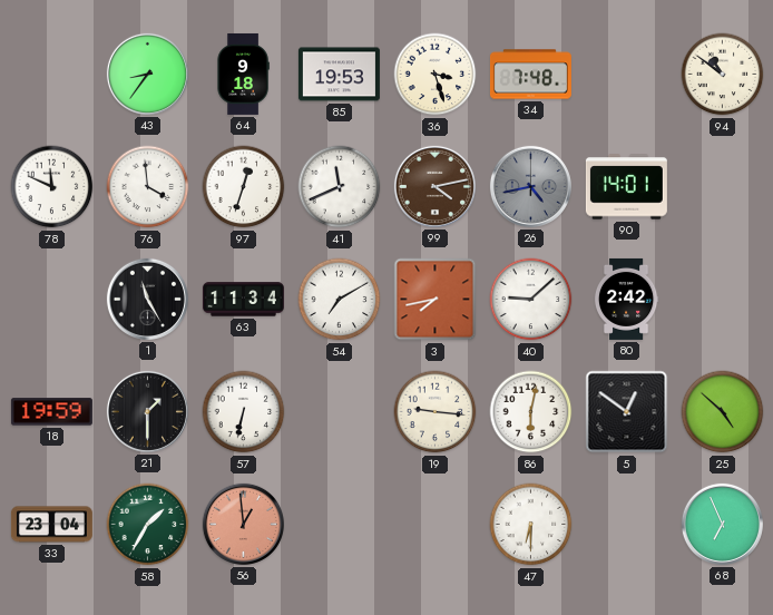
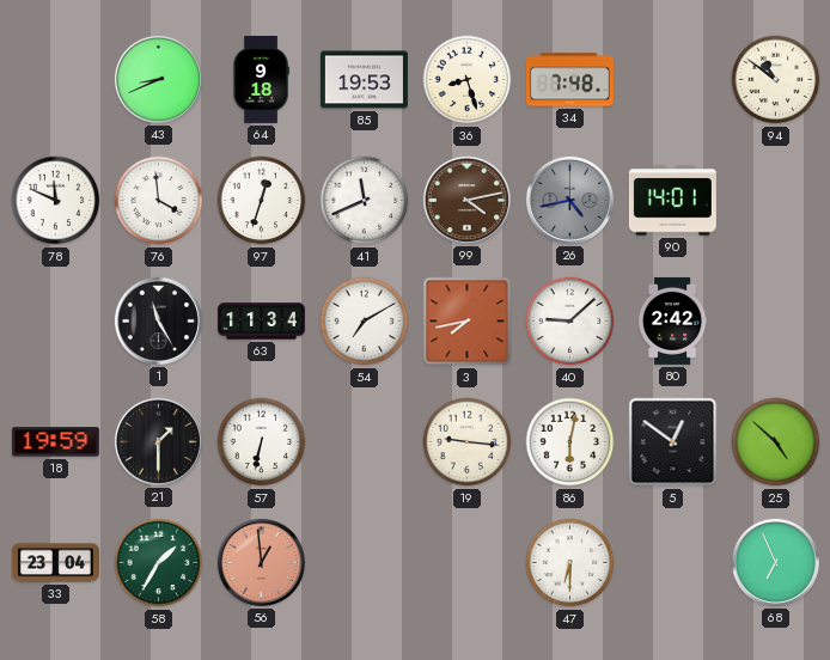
43: 8:36 -> 8:41 (158, 79)
36: 3:27 -> 8:27 (468, 80)
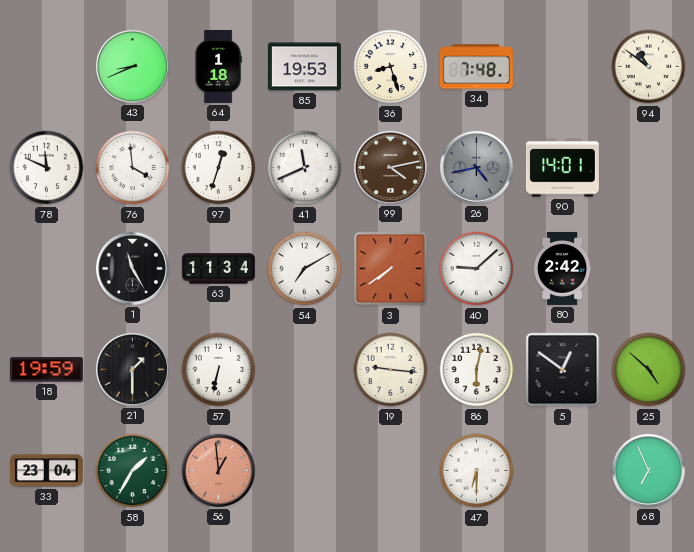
64: 9:18 -> 1:18 (218, 66)
3: 7:43 -> 7:39 (391, 269)
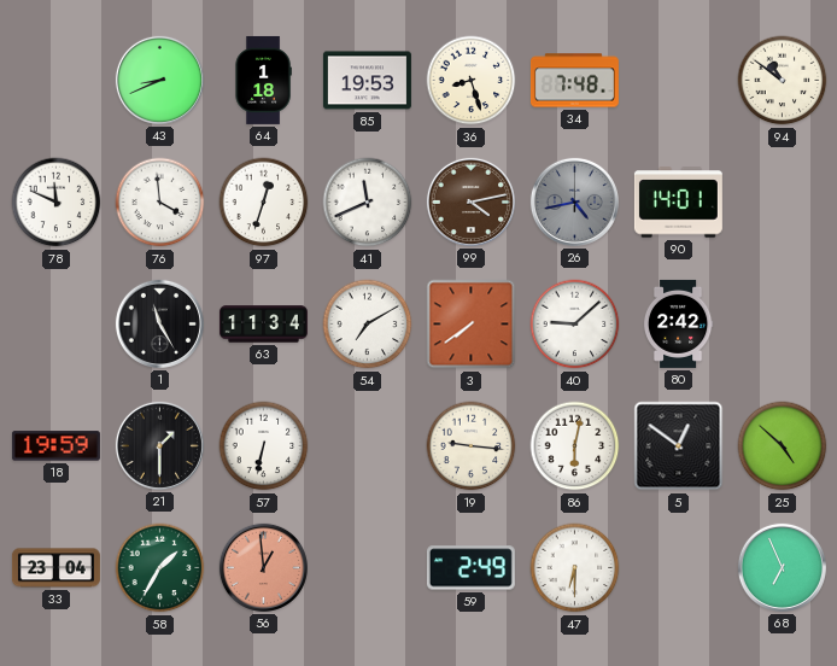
59: none -> 2:49 (470, 568)
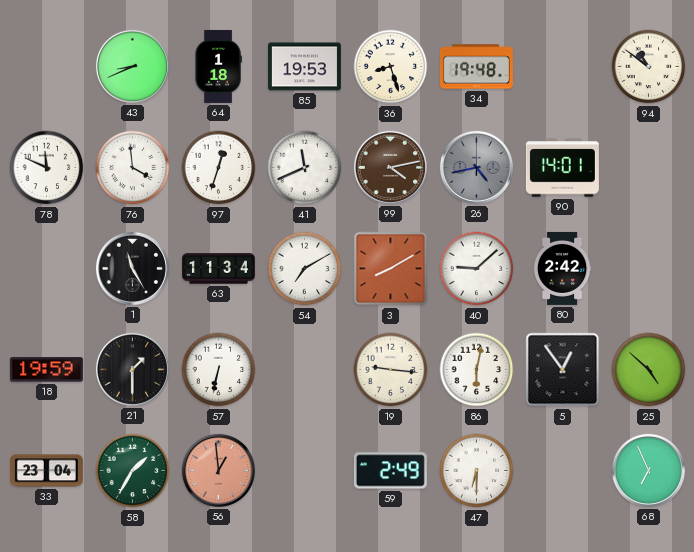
34: 7:48 -> 19:48 (476, 67)
3: 7:39 -> 8:10 (391, 269)
5: 12:51 -> 12:54 (563, 370)
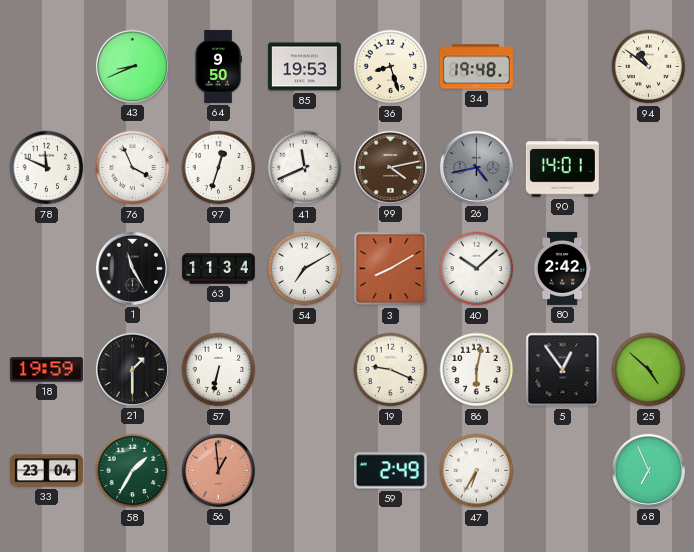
64: 1:18 -> 9:50 (218, 66)
76: 3:59 -> 3:56 (133, 168)
40: 9:08 -> 10:08 (477, 269)
19: 9:16 -> 9:19 (391, 370)
47: 6:30 -> 6:35 (477, 471)
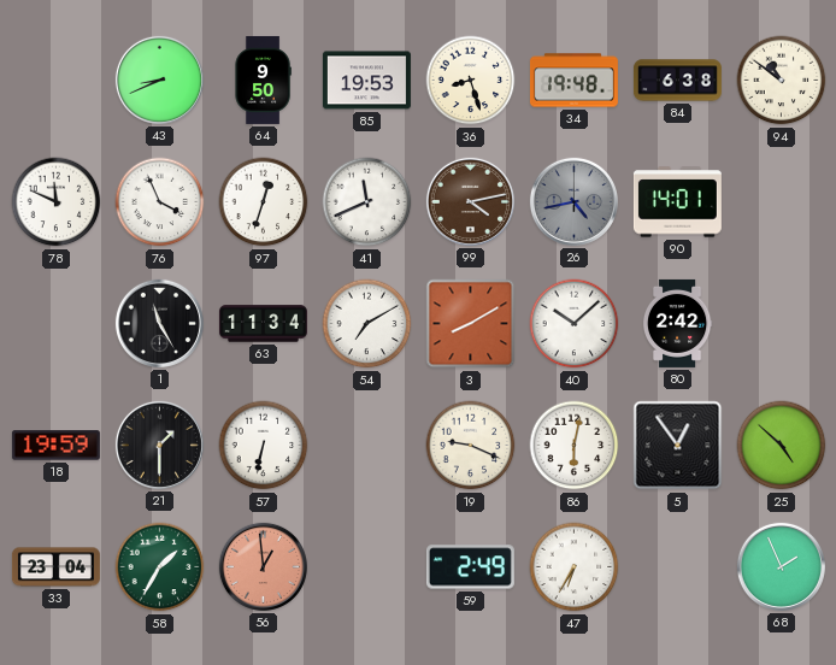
84: none -> 6:38 (677, 81)
68: 6:56 -> 1:56 (781, 566)
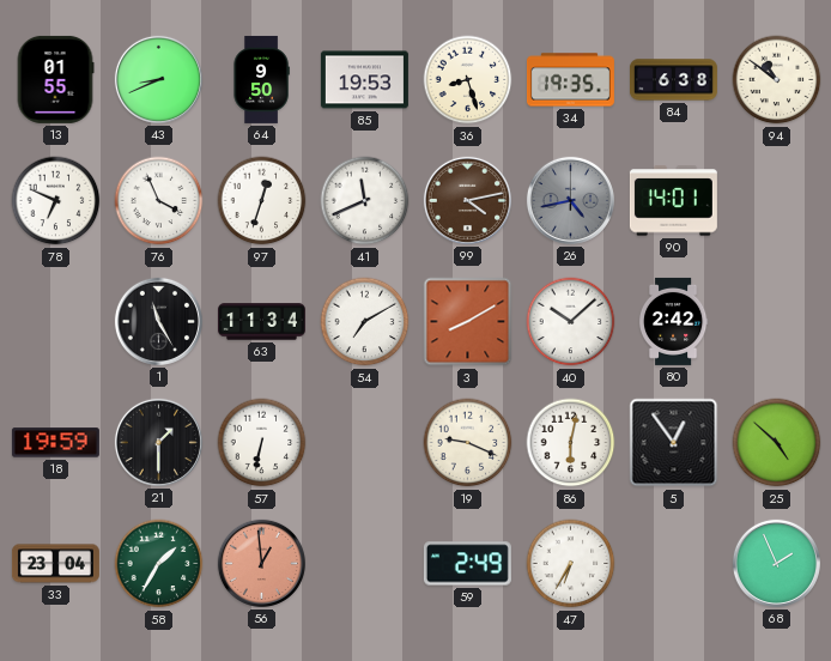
13: none -> 01:55 (55, 79)
34: 19:48 -> 19:35 (570, 80)
78: 11:49 -> 6:49 (56, 201)
